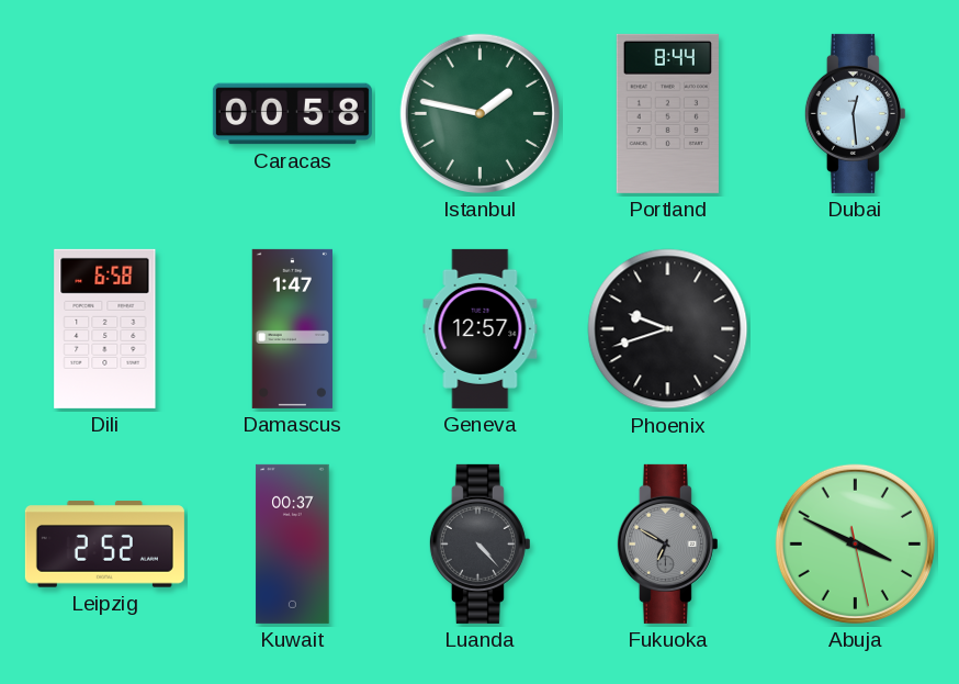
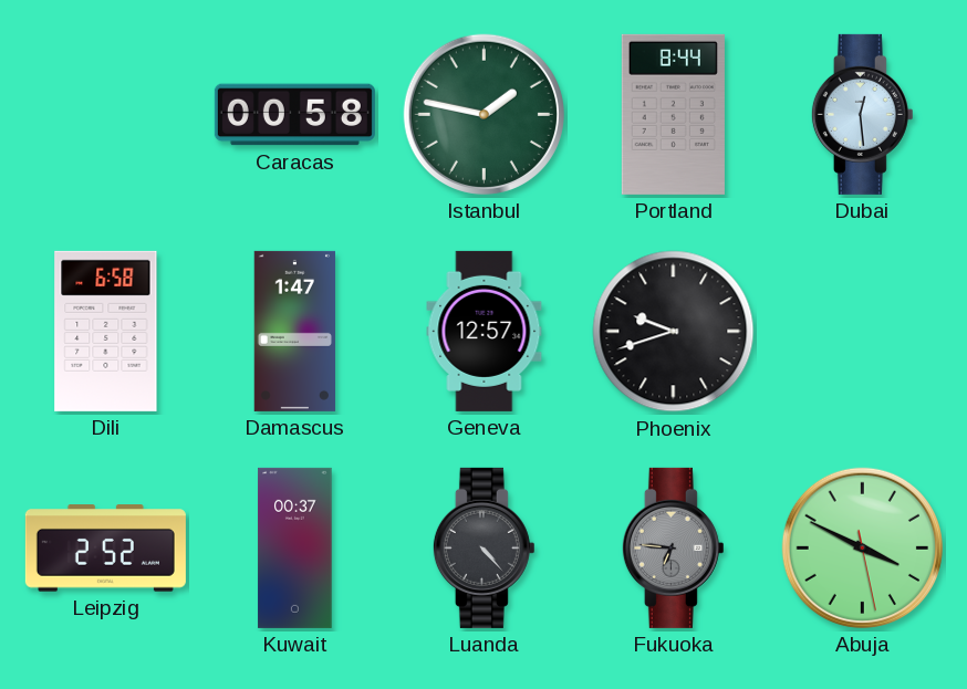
Fukuoka: 6:50 -> 6:46 (673, 547)
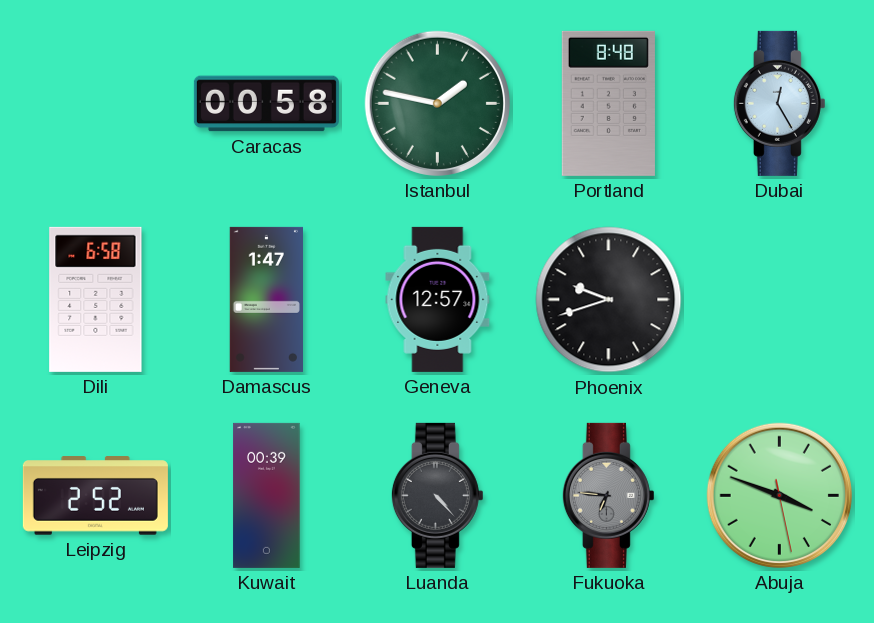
Portland: 8:44 -> 8:48 (608, 103)
Dubai: 12:29 -> 12:25 (779, 103)
Kuwait: 00:37 -> 00:39 (267, 495)
Abuja: 3:49 -> 3:48 (779, 495)
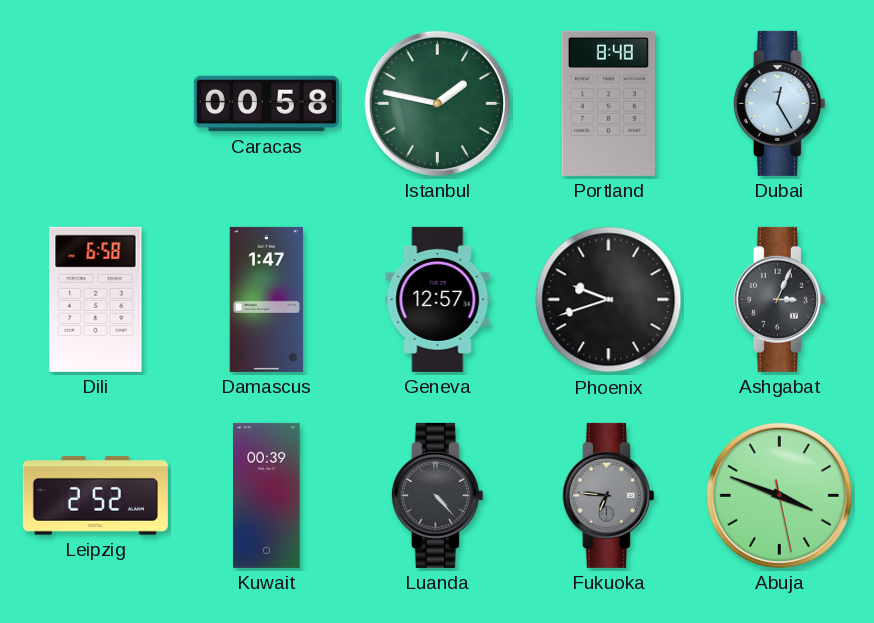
Ashgabat: none -> 3:04 (779, 299)
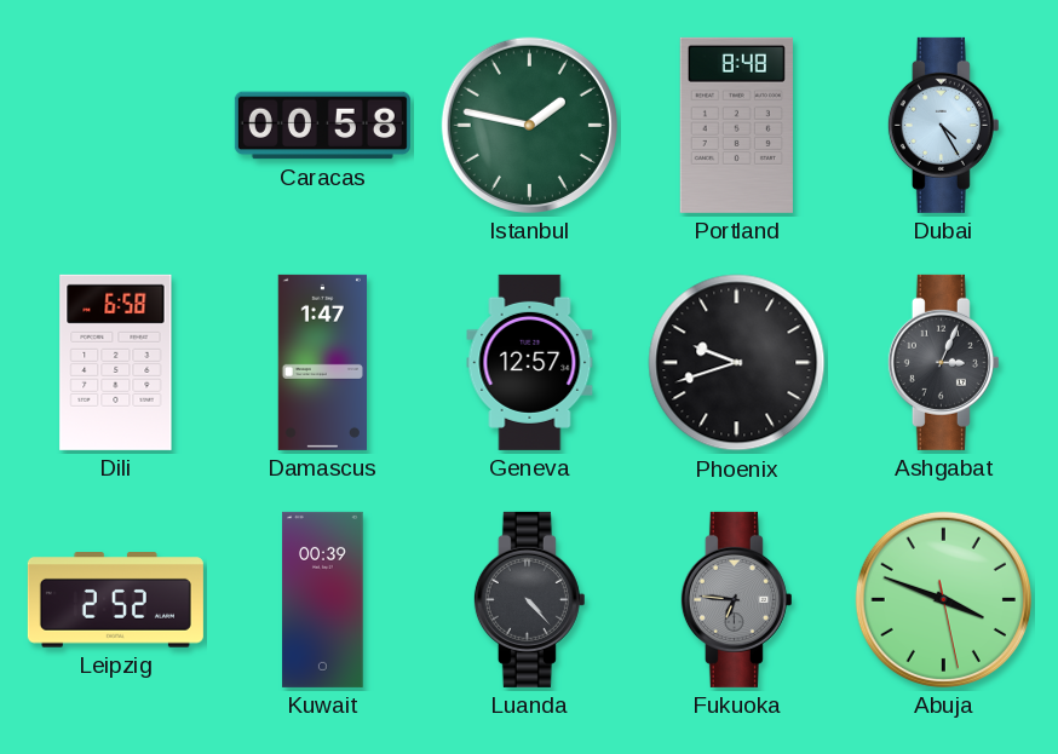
Dubai: 12:25 -> 4:25 (943, 125)
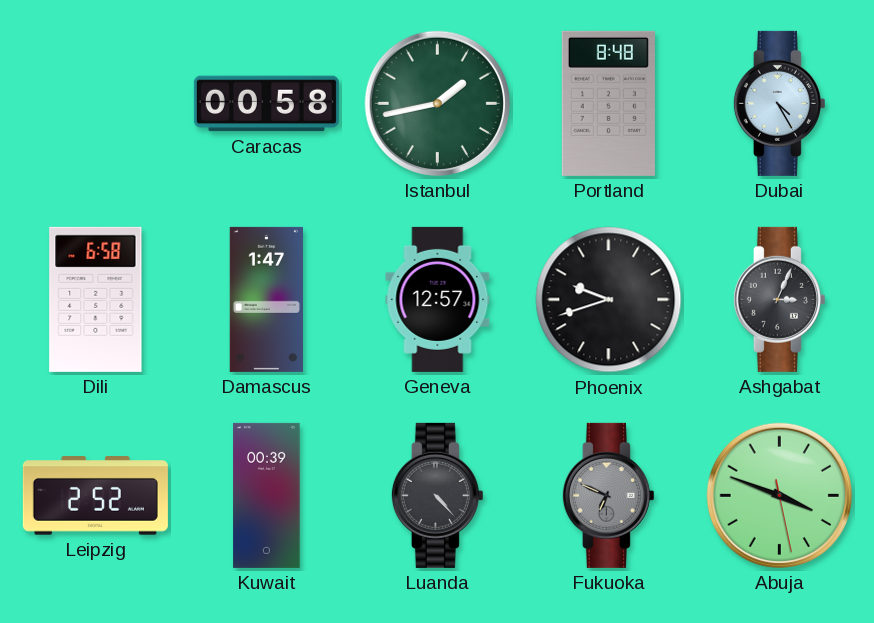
Istanbul: 1:47 -> 1:43 (437, 103)
Fukuoka: 6:46 -> 6:49 (608, 495)
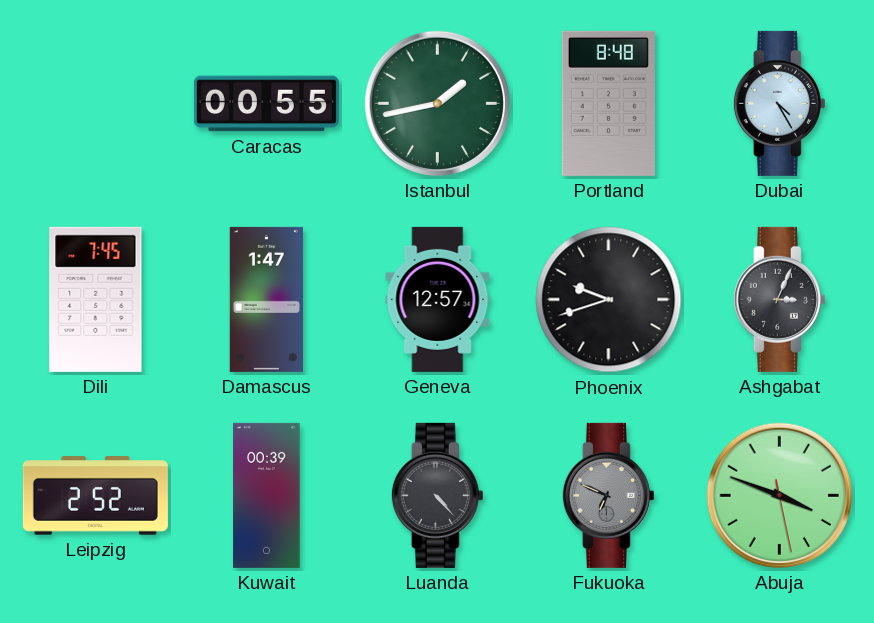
Caracas: 00:58 -> 00:55 (266, 104)
Dili: 6:58 -> 7:45 (96, 299)
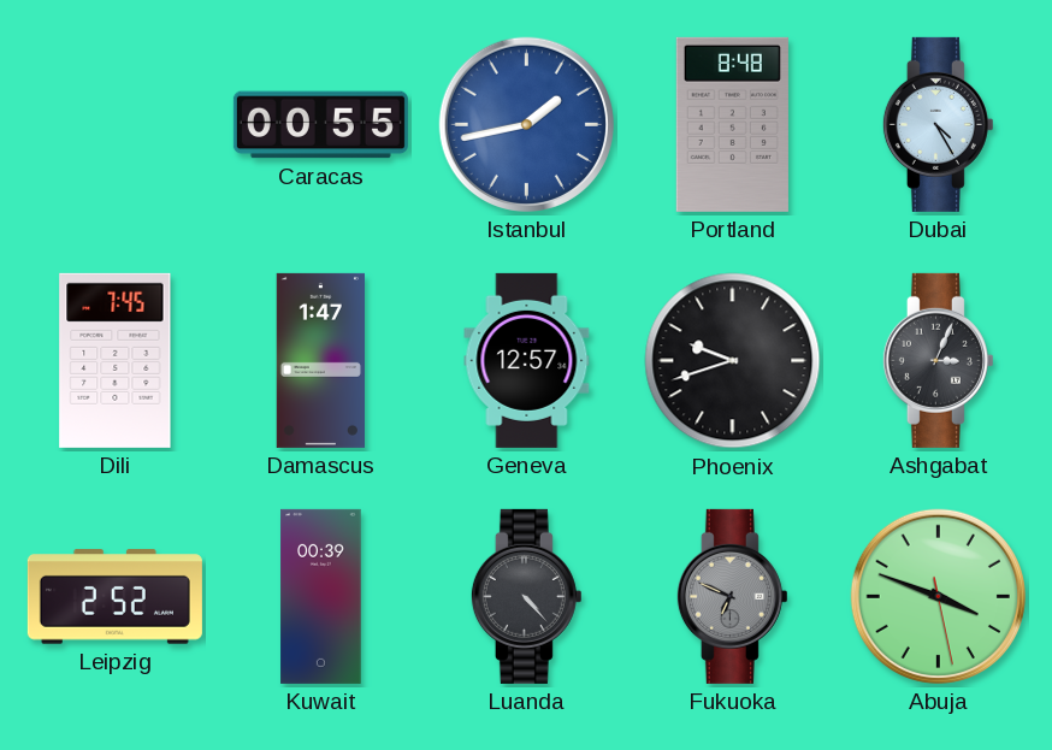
Istanbul dial: green -> blue (526, 124)
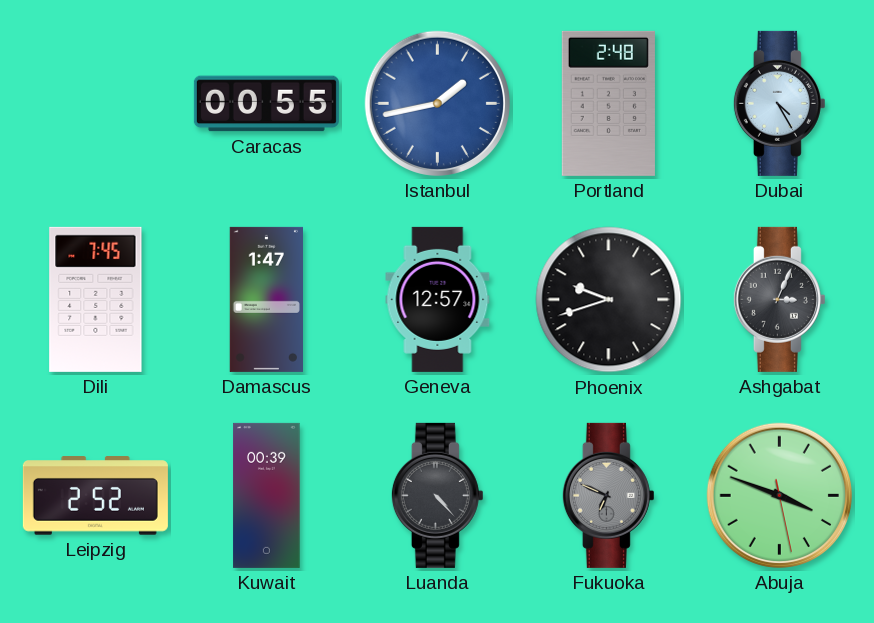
Portland: 8:48 -> 2:48 (608, 103)
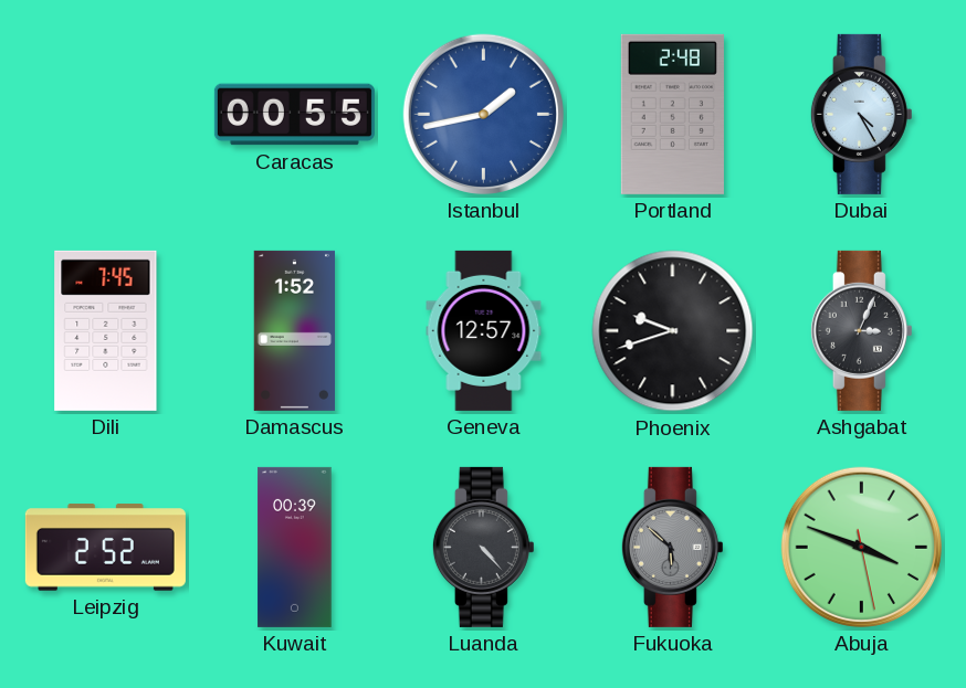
Damascus: 1:47 -> 1:52 (294, 330)
Fukuoka: 6:49 -> 5:52 (672, 547)
